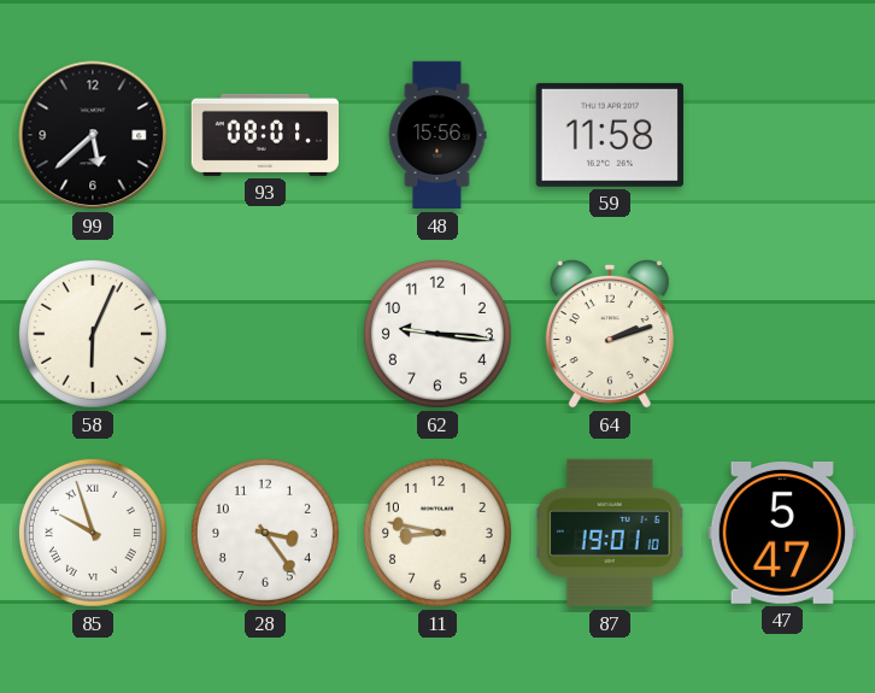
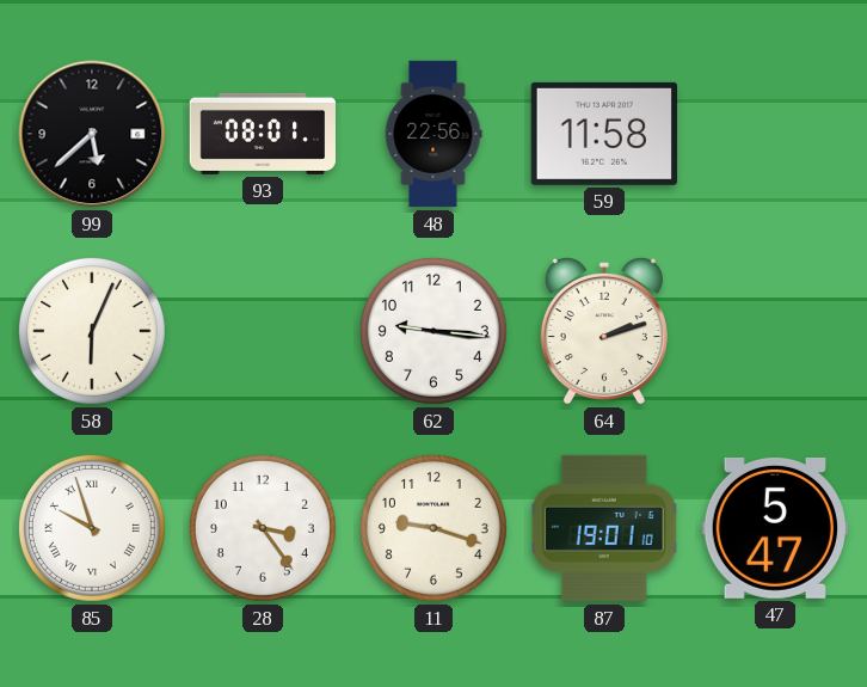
48: 15:56 -> 22:56 (433, 134)
11: 8:47 -> 9:18 (433, 528)
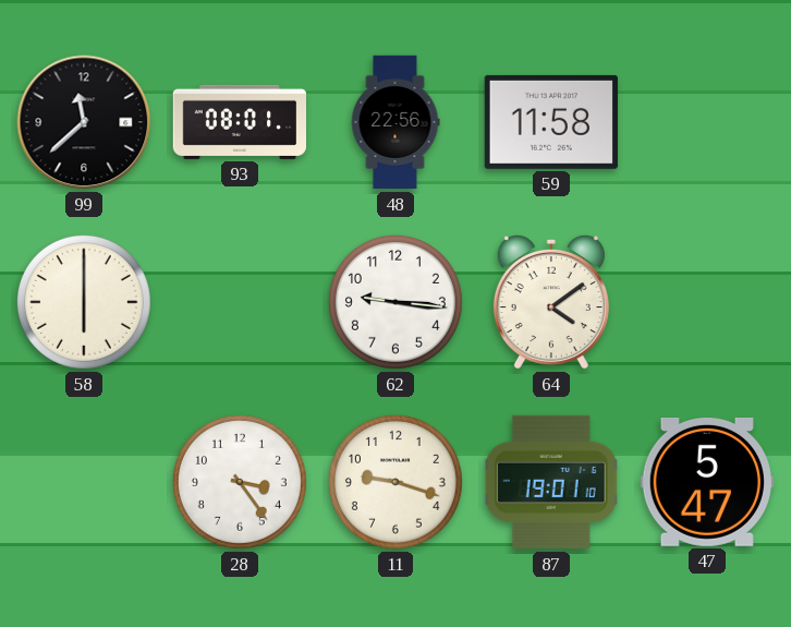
99: 5:38 -> 11:38 (84, 122)
58: 6:04 -> 6:00 (84, 302)
64: 2:12 -> 4:09 (551, 302)
85: 9:57 -> none (92, 528)
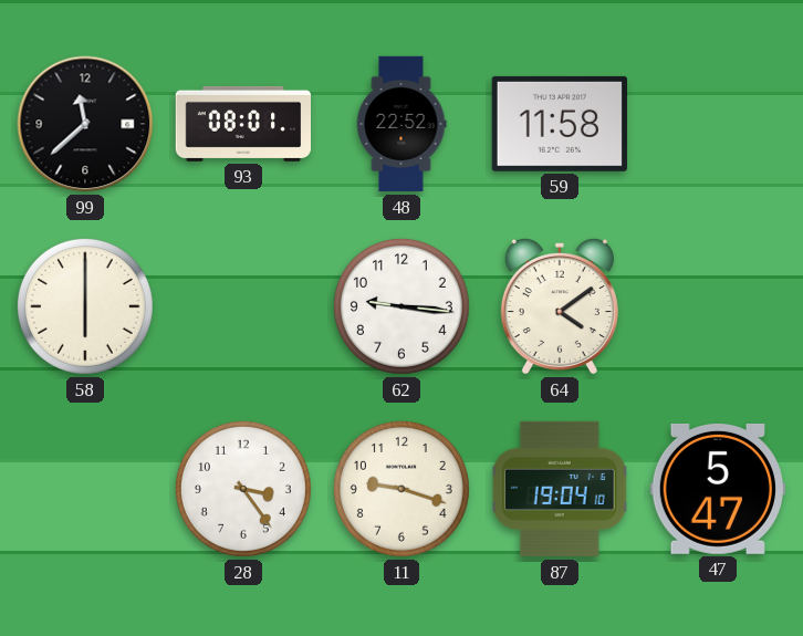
48: 22:56 -> 22:52 (401, 124)
87: 19:01 -> 19:04 (560, 489)
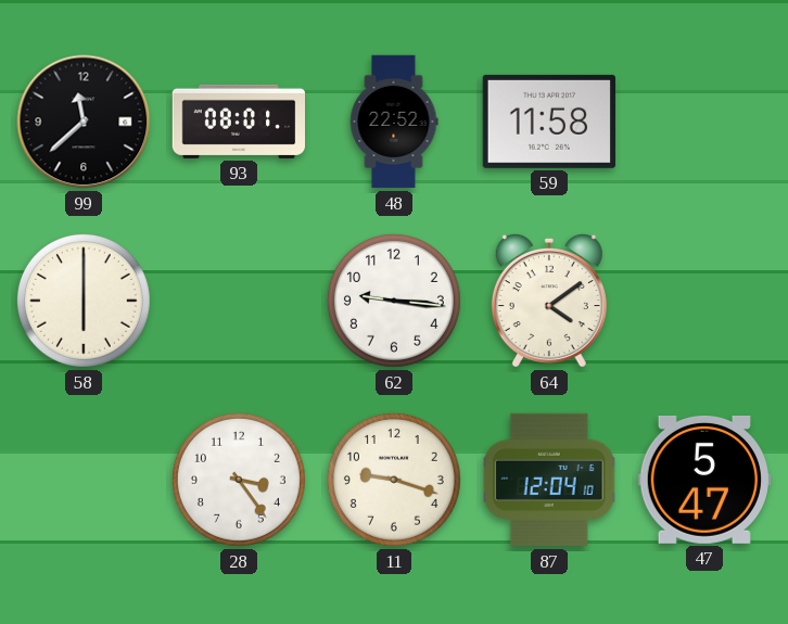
87: 19:04 -> 12:04 (549, 480)
